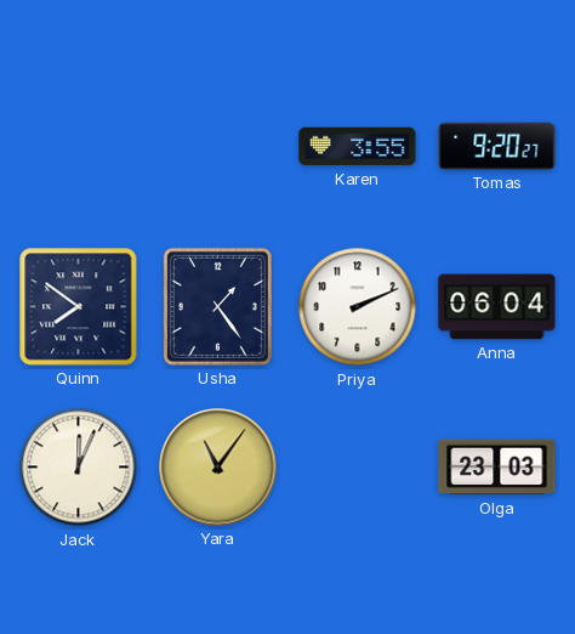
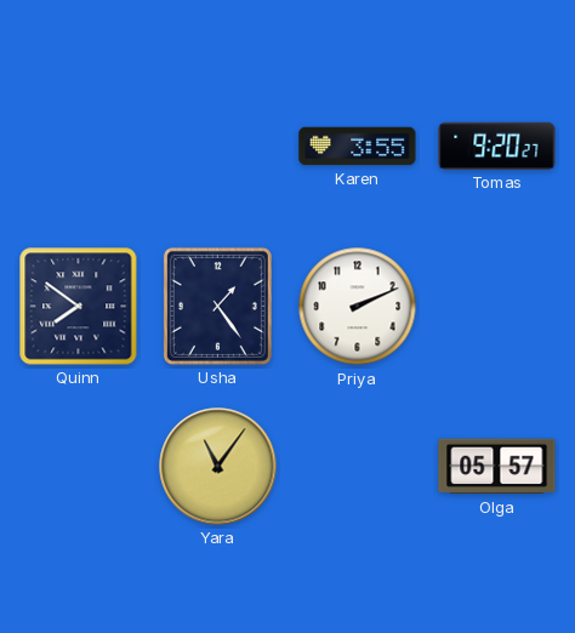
Anna: 06:04 -> none (497, 307)
Jack: 12:04 -> none (79, 468)
Olga: 23:03 -> 05:57 (497, 467)
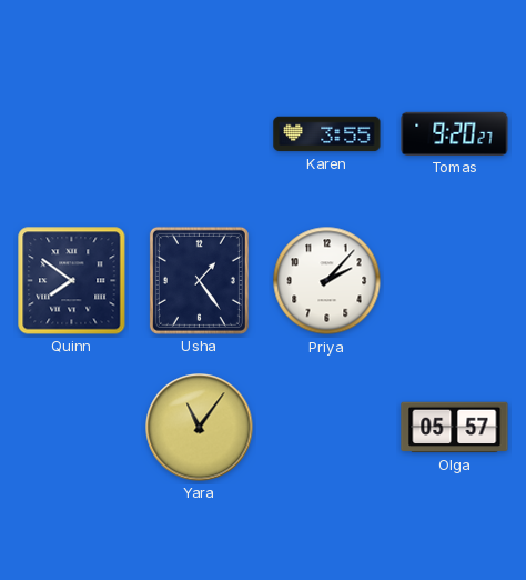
Priya: 2:11 -> 2:07 (327, 281)
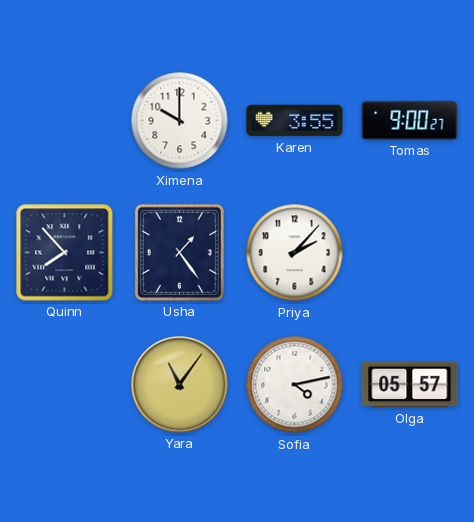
Ximena: none -> 10:00 (180, 121)
Tomas: 9:20 -> 9:00 (410, 120)
Quinn: 7:51 -> 7:53 (65, 253)
Sofia: none -> 4:13 (295, 385)
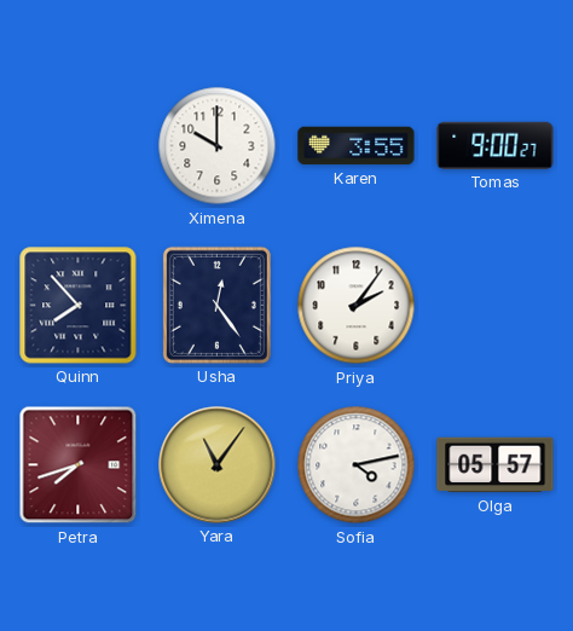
Usha: 1:24 -> 12:24 (216, 305)
Priya: 2:07 -> 2:06 (357, 306)
Petra: none -> 7:42 (79, 465)
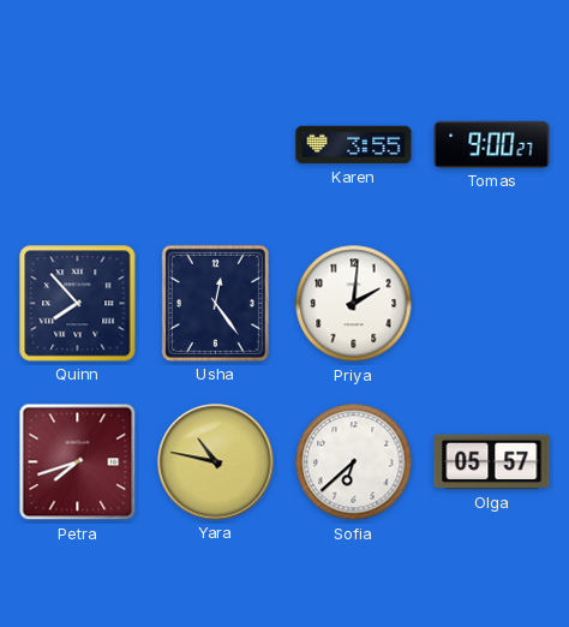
Ximena: 10:00 -> none (218, 146)
Priya: 2:06 -> 2:01 (354, 304)
Yara: 11:06 -> 10:47 (216, 462)
Sofia: 4:13 -> 6:38 (354, 462)
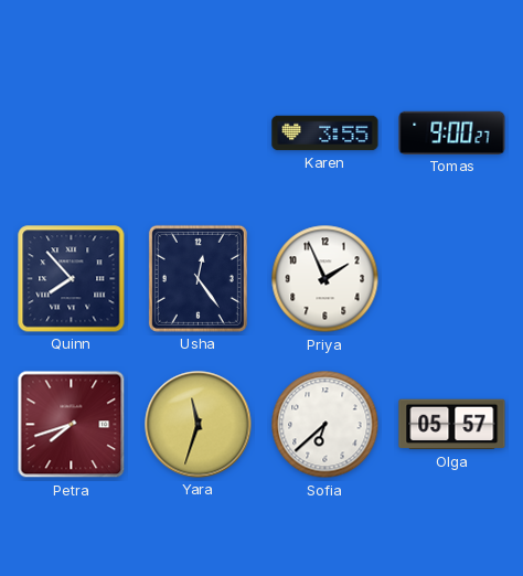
Priya: 2:01 -> 1:56 (325, 279)
Yara: 10:47 -> 11:33 (199, 425)
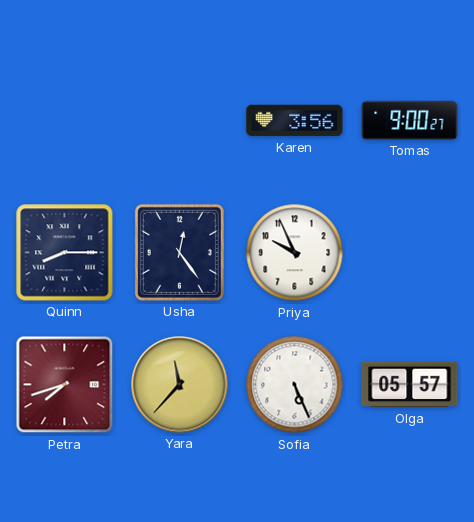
Karen: 3:55 -> 3:56 (295, 121)
Quinn: 7:53 -> 8:15 (65, 253)
Priya: 1:56 -> 9:56 (295, 253)
Yara: 11:33 -> 11:37 (180, 385)
Sofia: 6:38 -> 5:26 (295, 385)
